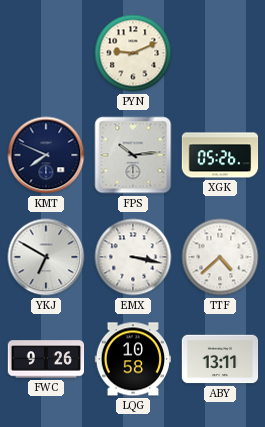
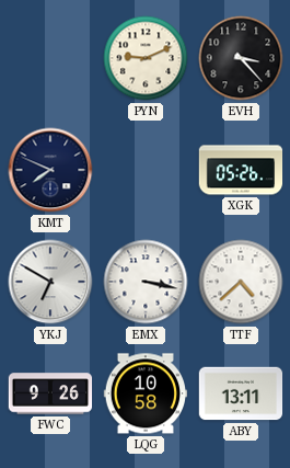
EVH: none -> 3:23 (241, 58)
FPS: 10:14 -> none (133, 155)
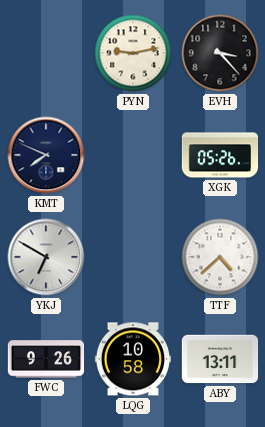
PYN: 9:11 -> 9:13 (133, 53)
EMX: 3:17 -> none (146, 282)
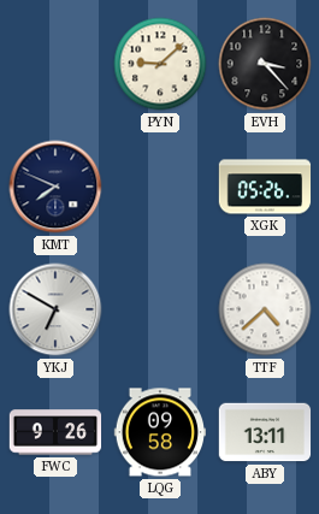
PYN: 9:13 -> 9:08 (160, 64)
LQG: 10:58 -> 09:58 (159, 432)
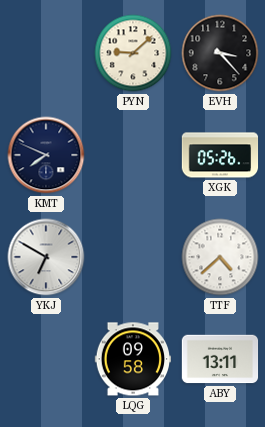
FWC: 9:26 -> none (55, 432)
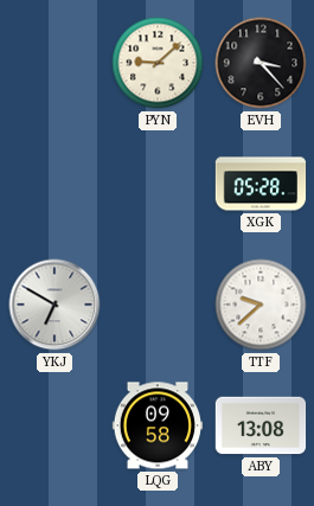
KMT: 7:49 -> none (46, 155)
XGK: 05:26 -> 05:28 (261, 184)
TTF: 4:38 -> 9:38 (261, 305)
ABY: 13:11 -> 13:08 (261, 425)
